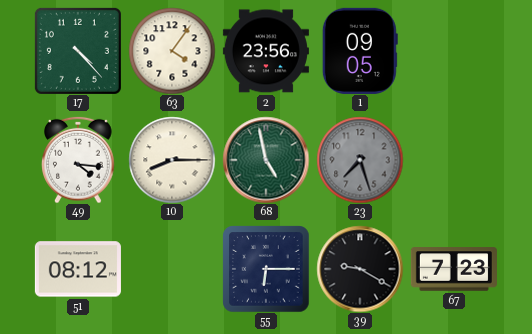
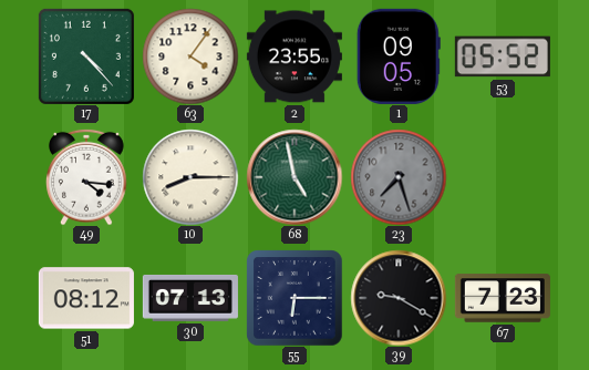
2: 23:56 -> 23:55 (294, 56)
53: none -> 05:52 (503, 56)
30: none -> 07:13 (190, 298)
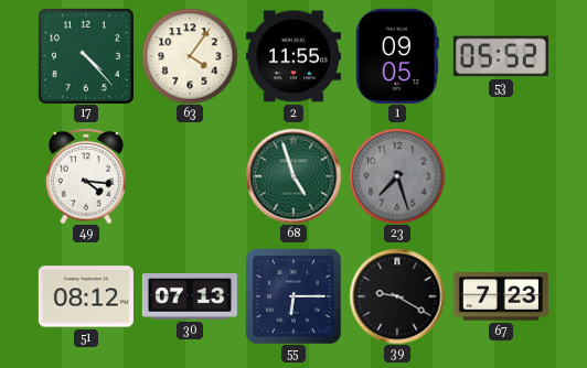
2: 23:55 -> 11:55 (293, 56)
10: 8:15 -> none (190, 177)
68: 4:58 -> 4:57 (293, 176)
